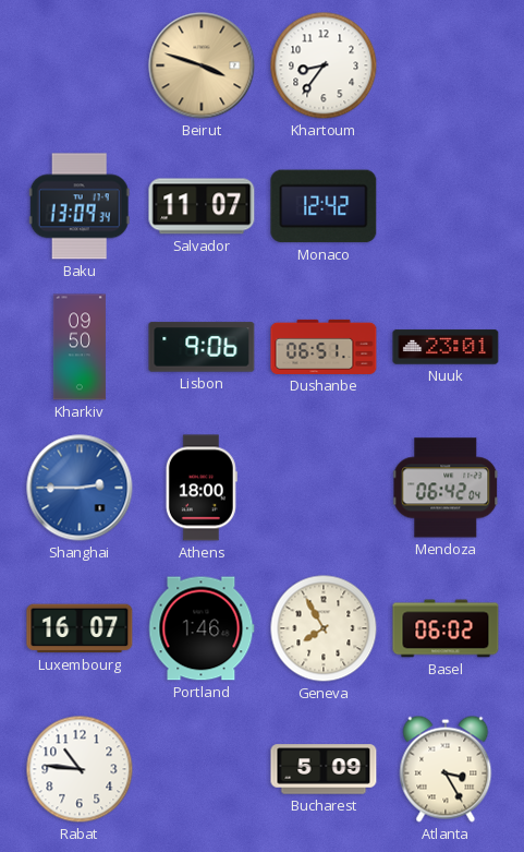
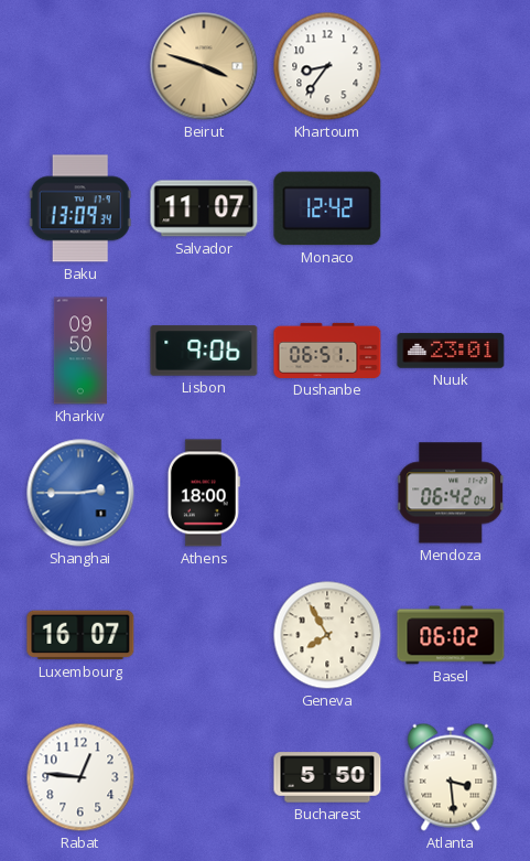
Portland: 1:46 -> none (202, 628)
Rabat: 10:46 -> 12:46 (80, 777)
Bucharest: 5:09 -> 5:50 (327, 777)
Atlanta: 3:25 -> 3:29 (451, 777)
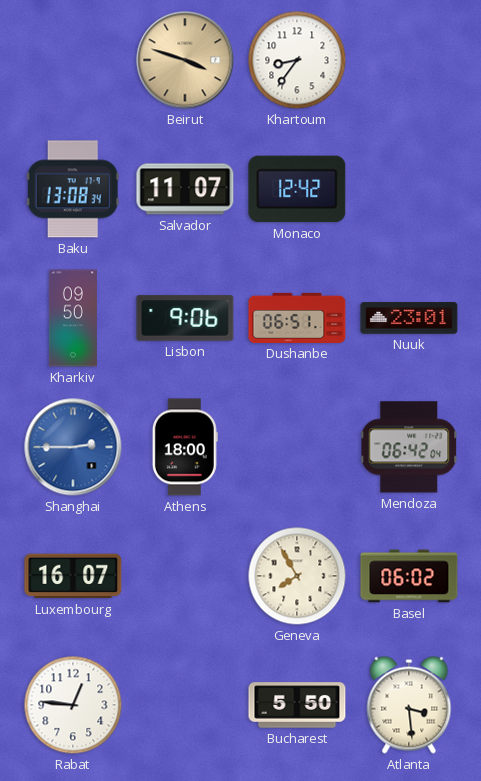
Baku: 13:09 -> 13:08 (73, 189)
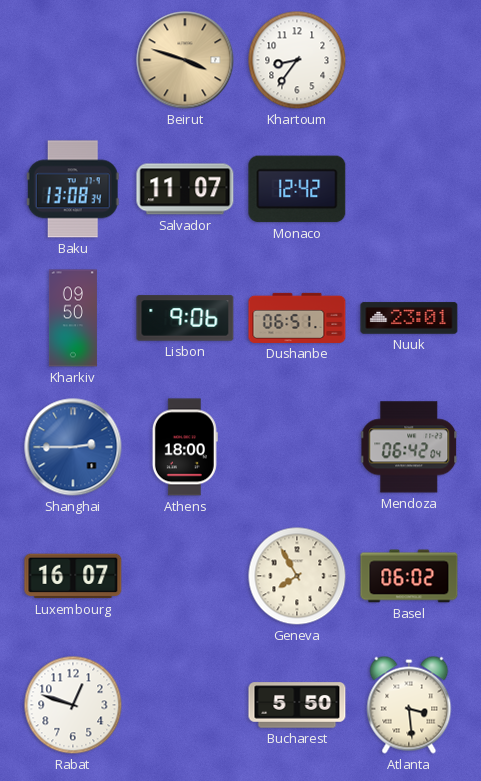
Rabat: 12:46 -> 12:48 (73, 705)
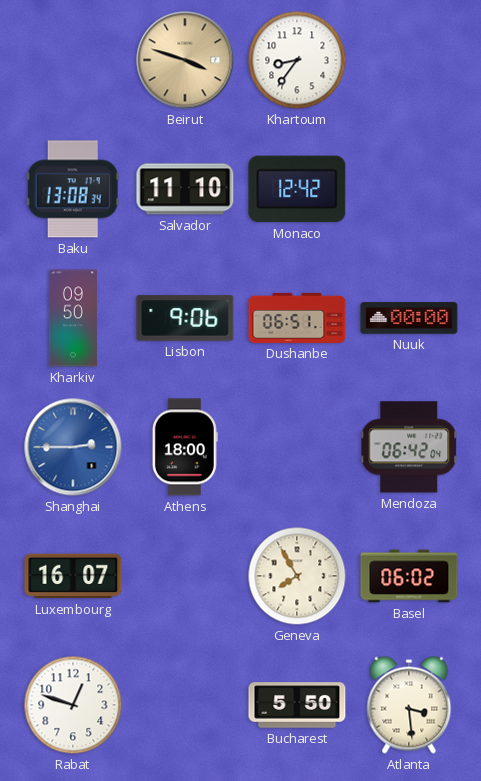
Salvador: 11:07 -> 11:10 (185, 189)
Nuuk: 23:01 -> 00:00 (409, 318)
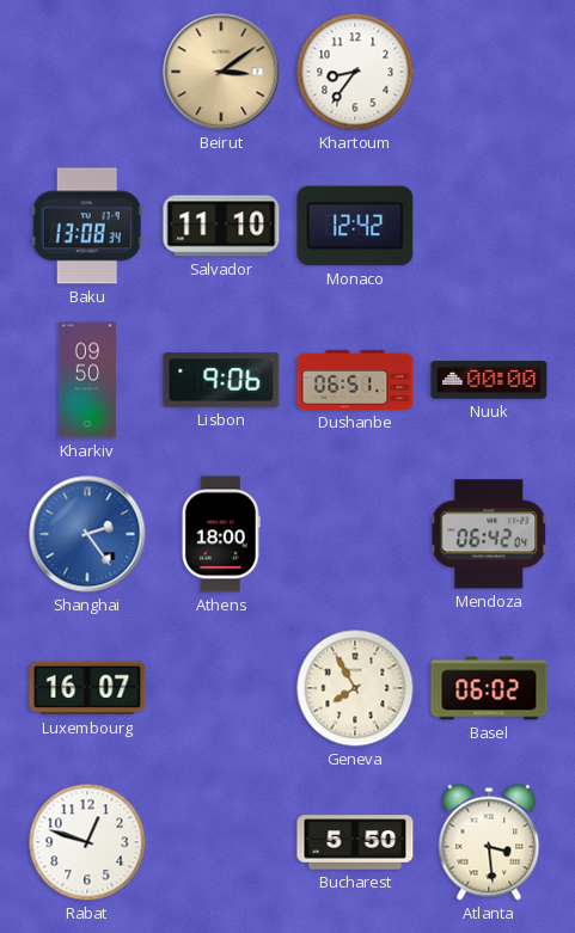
Beirut: 3:48 -> 3:09 (221, 72)
Shanghai: 2:45 -> 2:24 (87, 534)
